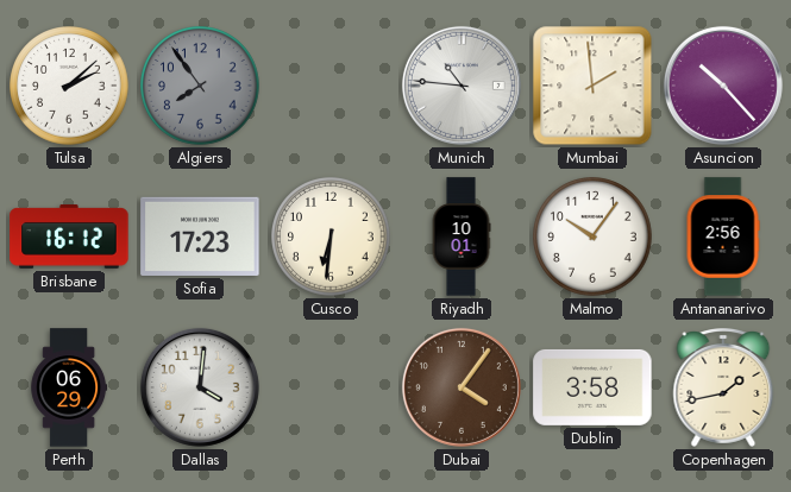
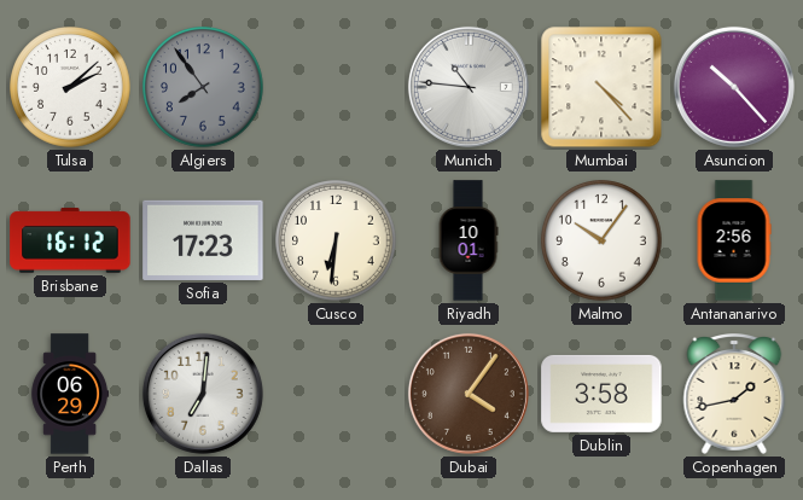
Mumbai: 1:59 -> 4:23 (601, 87)
Dallas: 4:01 -> 7:01 (203, 394)
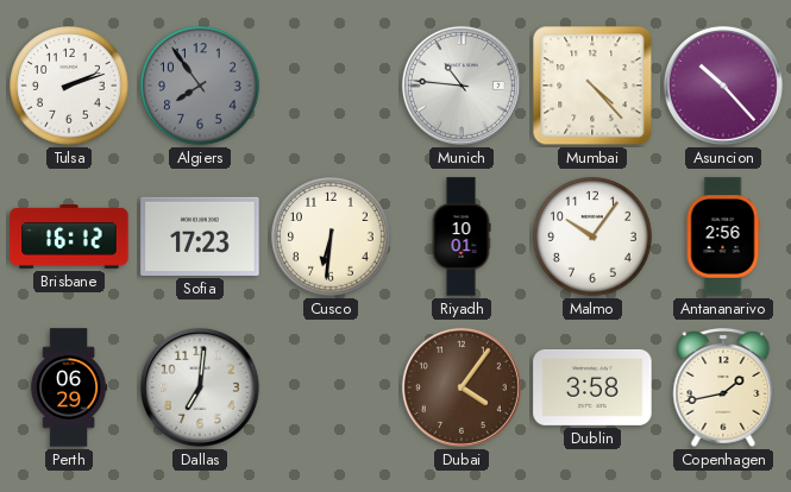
Tulsa: 2:08 -> 2:12 (69, 86)
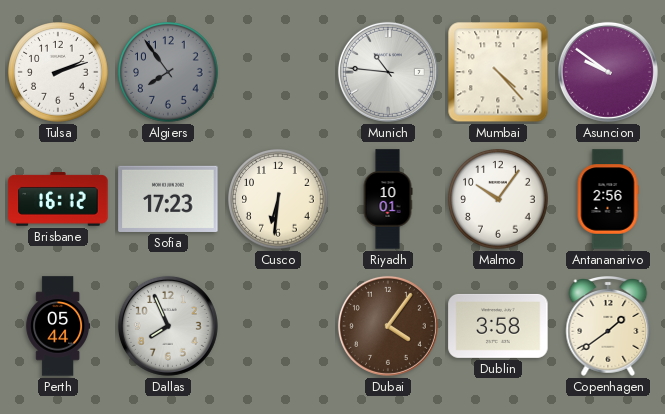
Asuncion: 10:23 -> 9:51 (608, 72)
Perth: 06:29 -> 05:44 (58, 326)
Dallas: 7:01 -> 7:56 (168, 326)
Copenhagen: 1:43 -> 1:39 (608, 327)
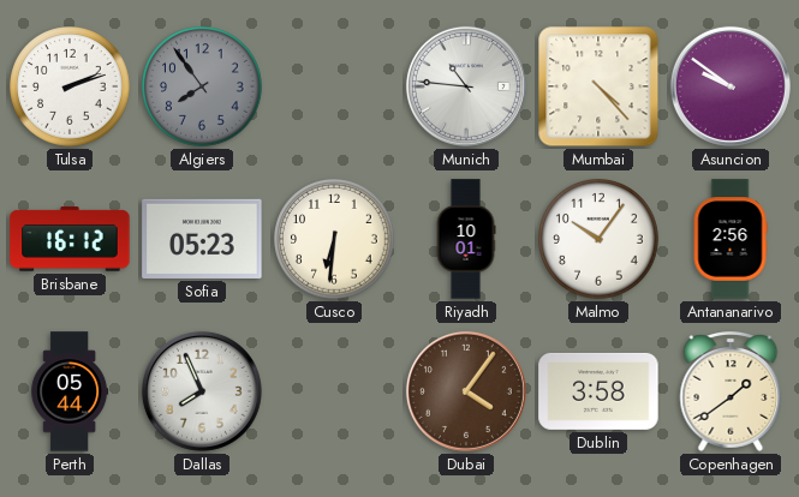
Sofia: 17:23 -> 05:23 (202, 239)
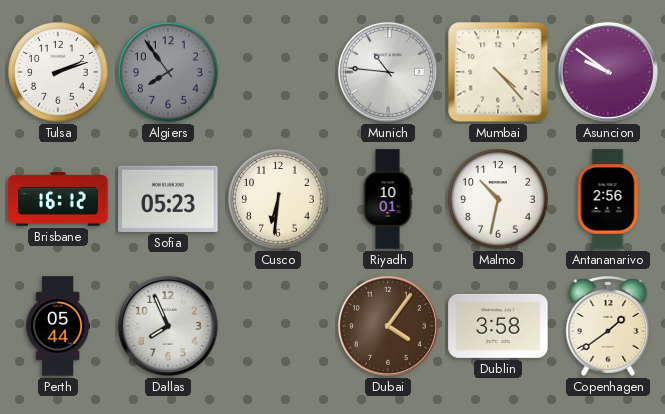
Malmo: 10:06 -> 10:32 (498, 199)
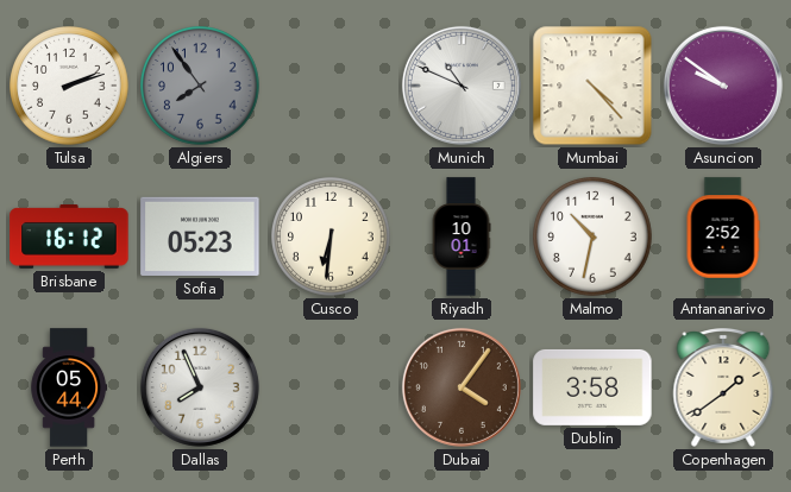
Munich: 10:46 -> 10:49 (462, 86)
Antananarivo: 2:56 -> 2:52 (723, 236)
